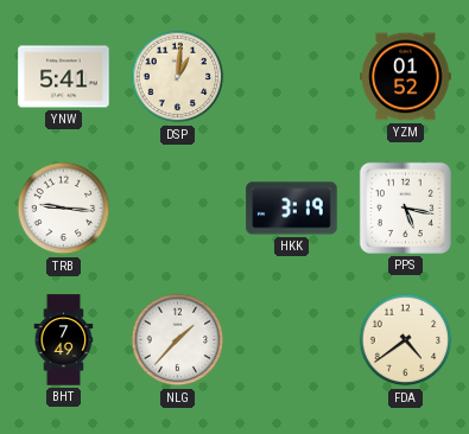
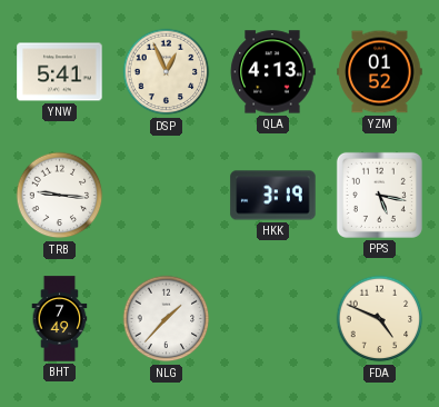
DSP: 1:01 -> 12:56 (167, 72)
QLA: none -> 4:13 (272, 72)
FDA: 4:39 -> 4:49 (380, 319)
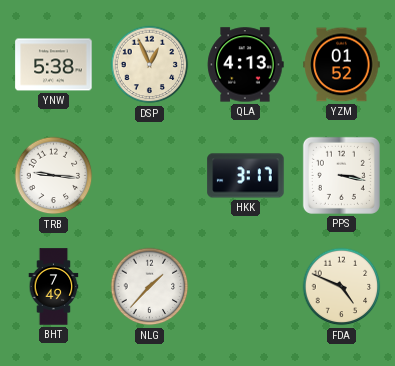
YNW: 5:41 -> 5:38 (54, 65)
HKK: 3:19 -> 3:17 (246, 176)
PPS: 5:17 -> 3:17 (341, 175)
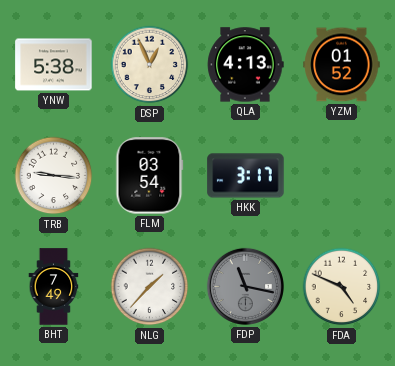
FLM: none -> 03:54 (150, 176)
PPS: 3:17 -> none (341, 175)
FDP: none -> 11:17 (245, 286)
